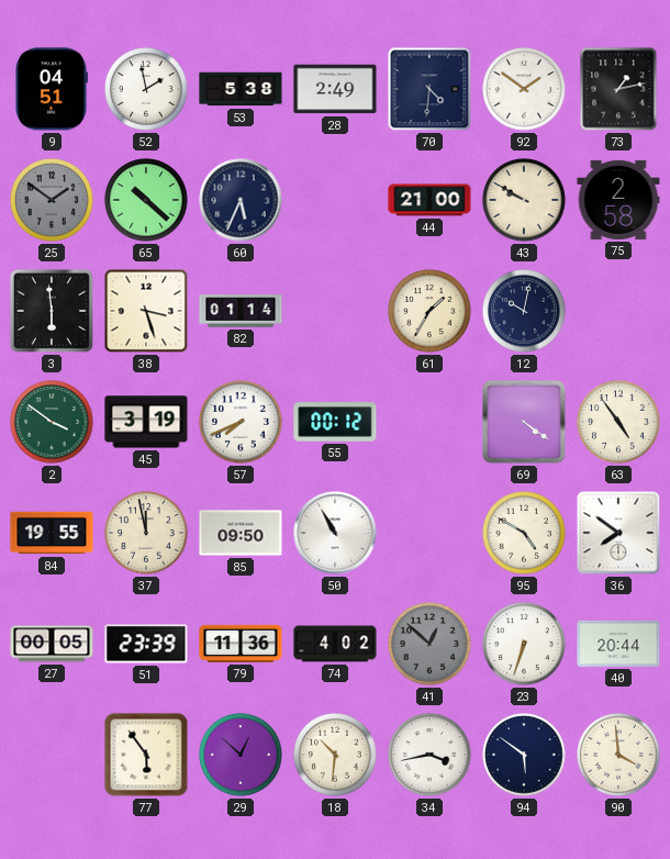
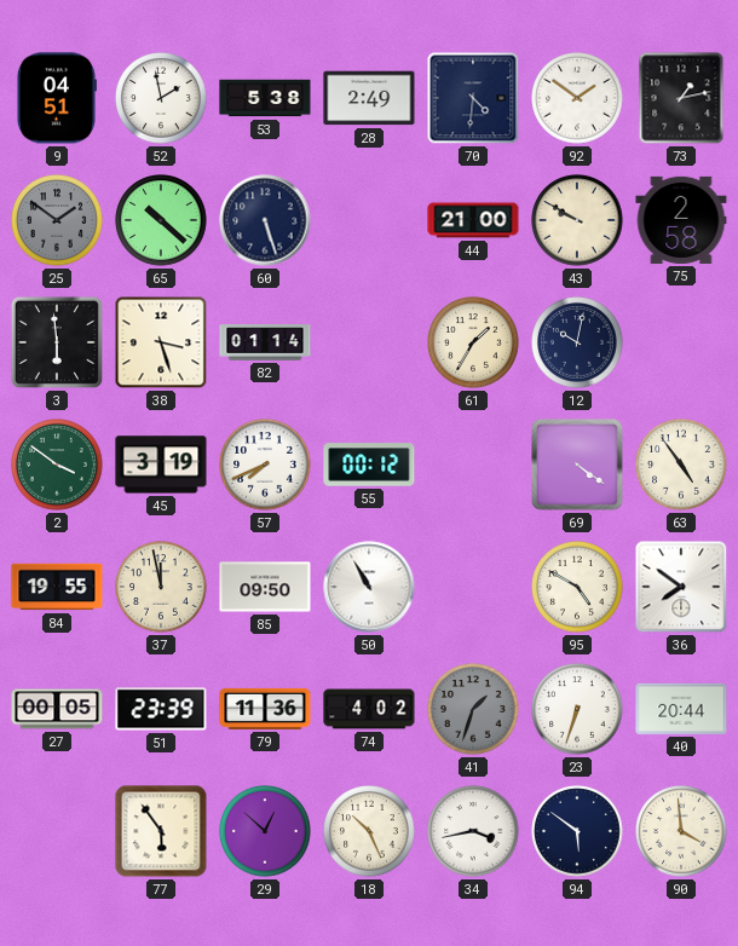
60: 5:34 -> 5:27 (265, 220)
41: 12:52 -> 1:33 (473, 709)
18: 10:31 -> 10:26 (369, 831)
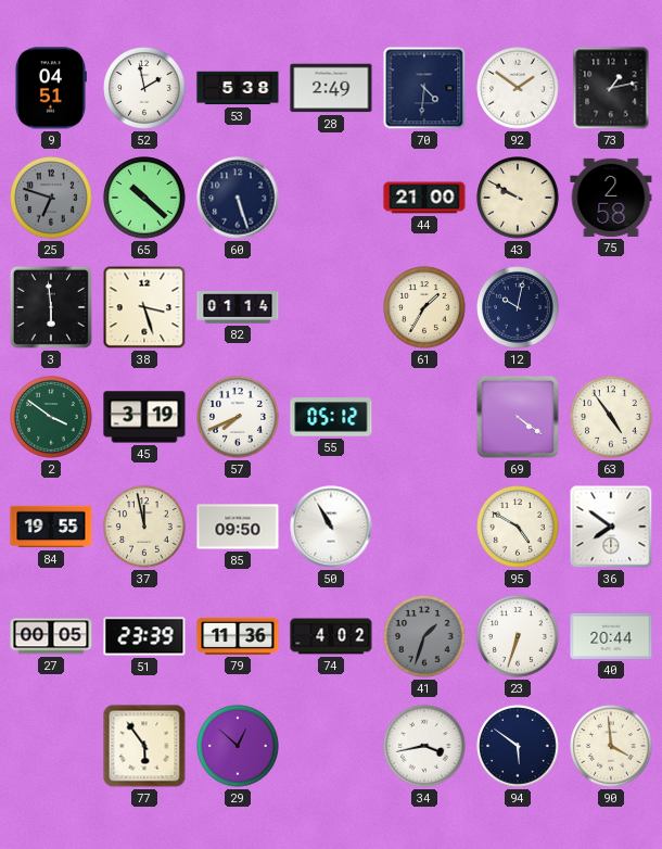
25: 1:51 -> 6:48 (51, 198)
55: 00:12 -> 05:12 (331, 417)
18: 10:26 -> none (369, 831)
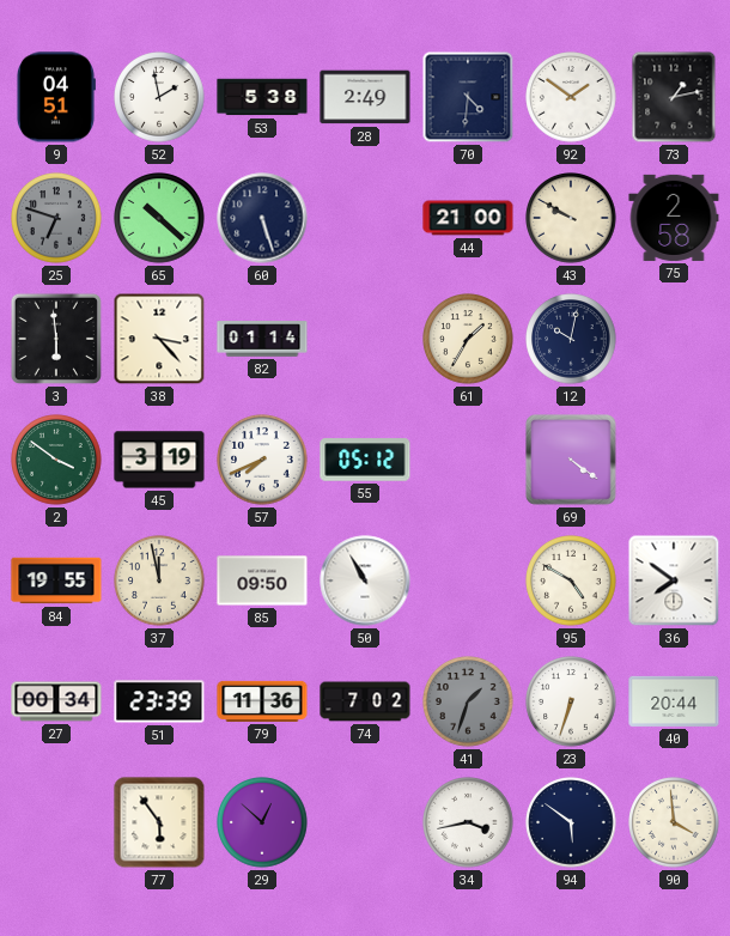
38: 3:27 -> 3:23 (159, 339)
63: 4:54 -> none (611, 417)
27: 00:05 -> 00:34 (56, 701)
74: 4:02 -> 7:02 (365, 701)
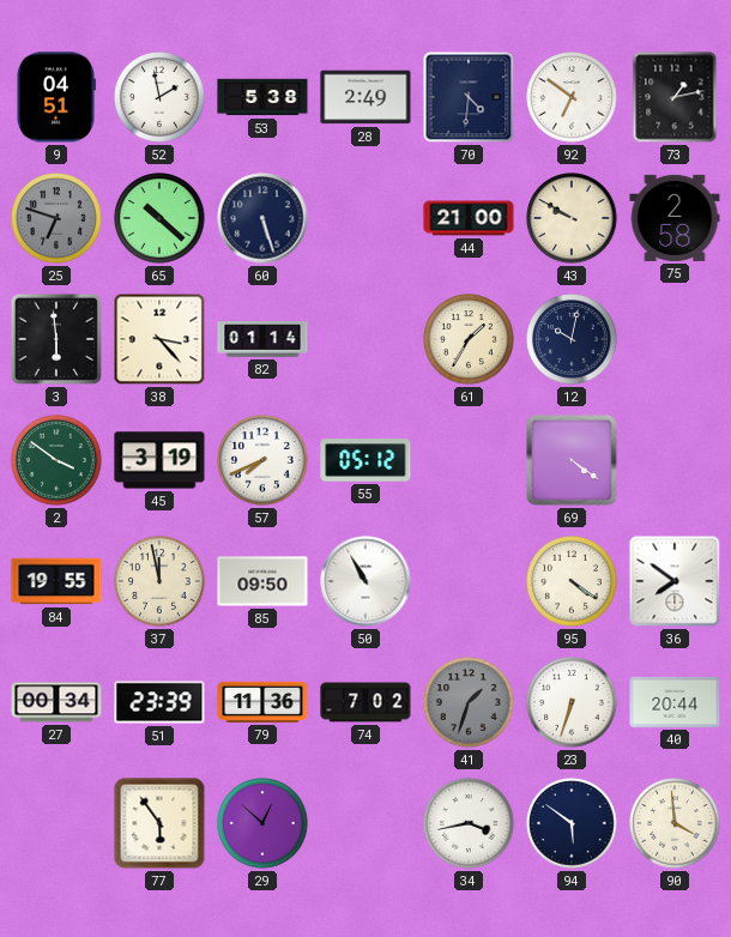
92: 1:51 -> 6:51 (572, 97)
95: 4:50 -> 4:21 (572, 581)
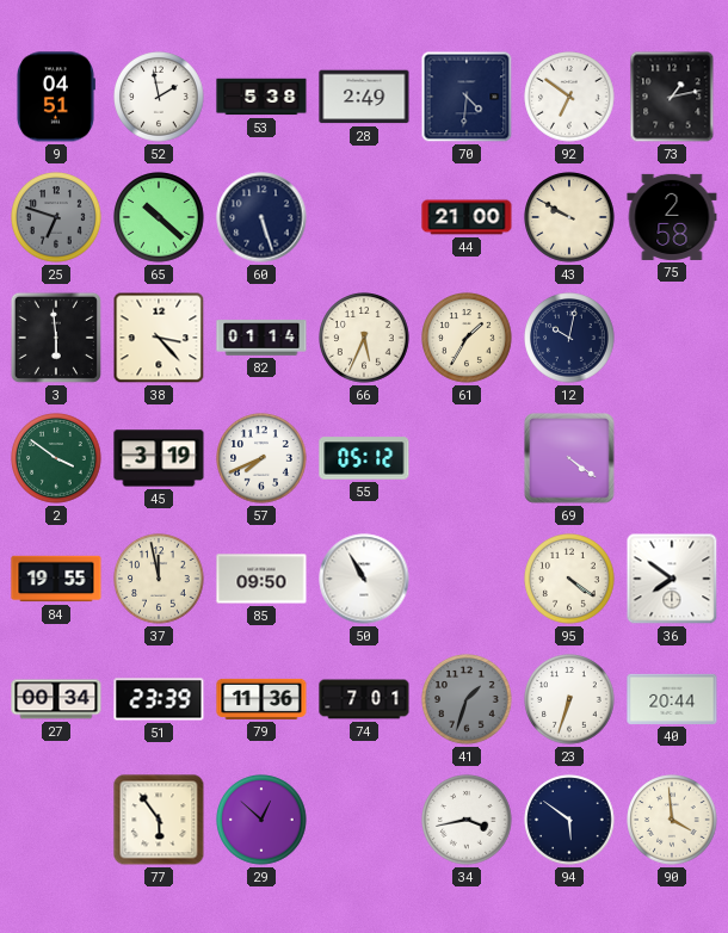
66: none -> 5:34 (364, 338)
74: 7:02 -> 7:01 (364, 699)
